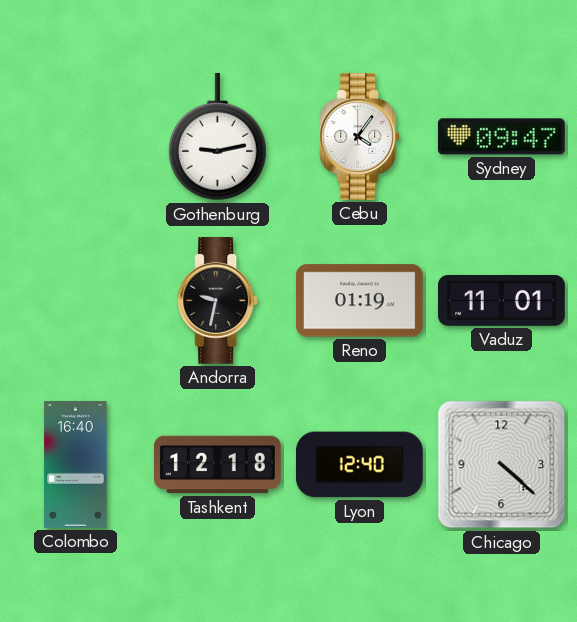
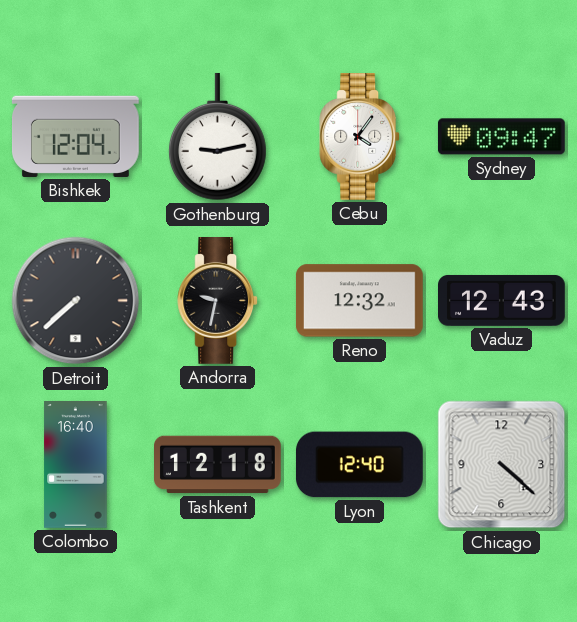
Bishkek: none -> 12:04 (75, 136)
Detroit: none -> 7:38 (76, 301)
Reno: 01:19 -> 12:32 (359, 301)
Vaduz: 11:01 -> 12:43 (502, 300)
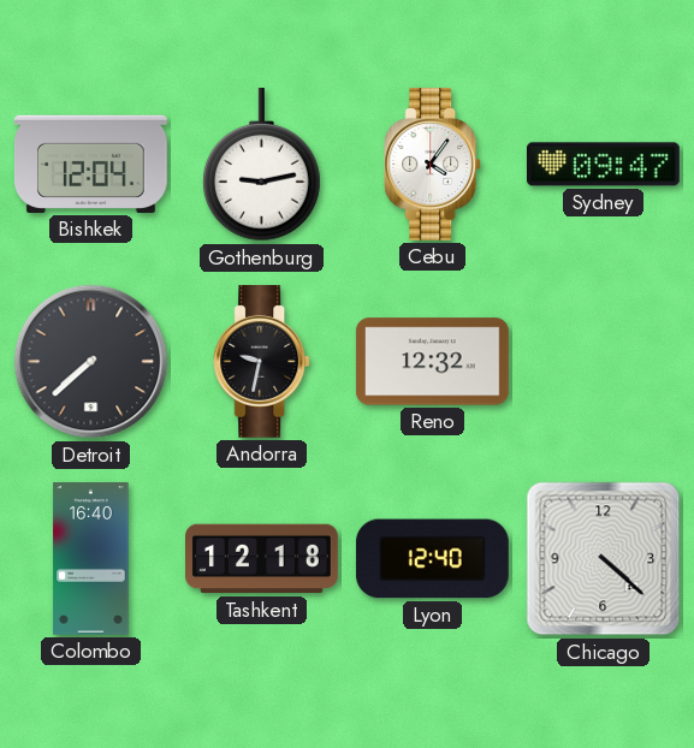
Vaduz: 12:43 -> none (502, 300)
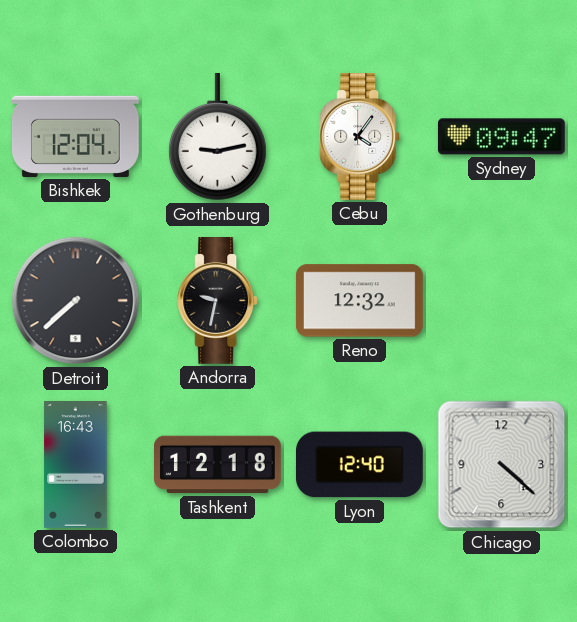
Colombo: 16:40 -> 16:43 (76, 465)
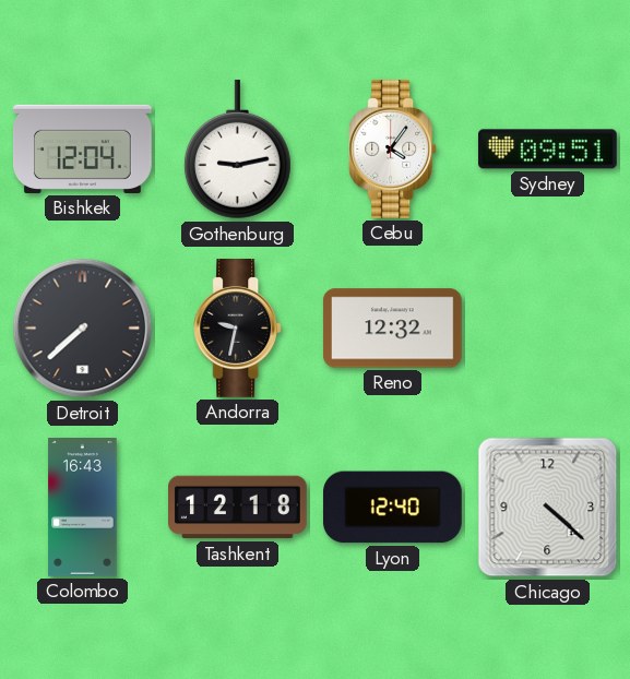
Sydney: 09:47 -> 09:51 (547, 150)
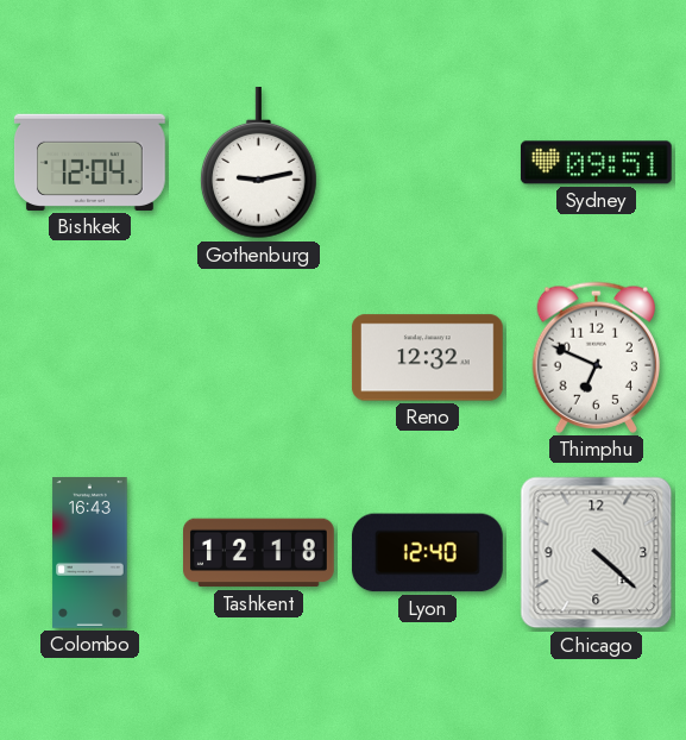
Cebu: 4:06 -> none (393, 150)
Detroit: 7:38 -> none (83, 329)
Andorra: 9:32 -> none (238, 329)
Thimphu: none -> 6:49 (596, 357)
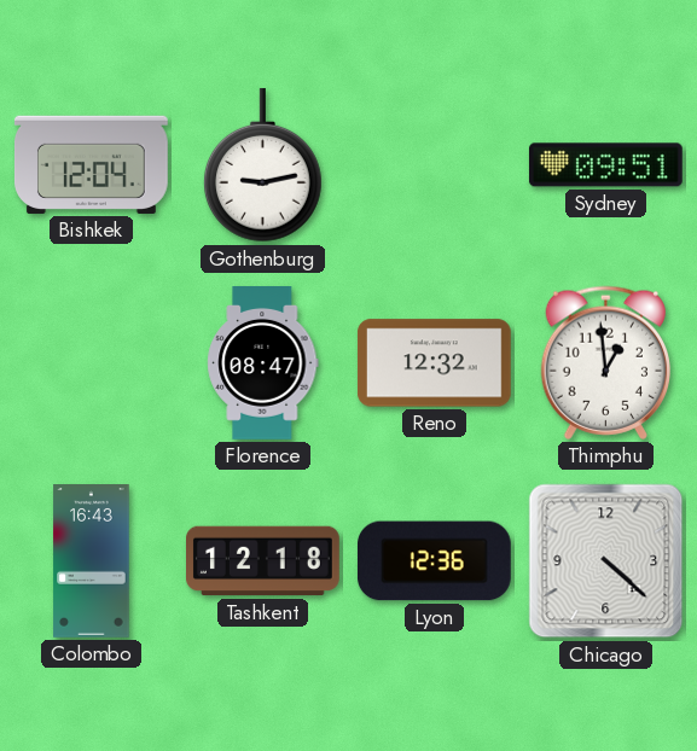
Florence: none -> 08:47 (263, 363)
Thimphu: 6:49 -> 12:59 (605, 362)
Lyon: 12:40 -> 12:36 (434, 561)
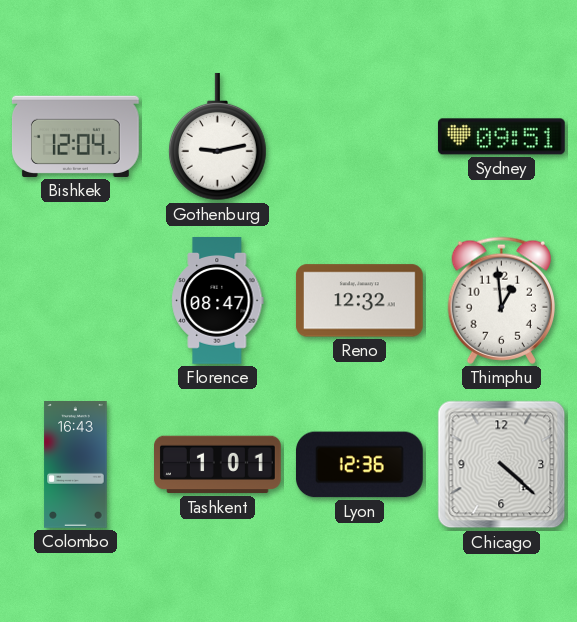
Tashkent: 12:18 -> 1:01 (218, 465)
